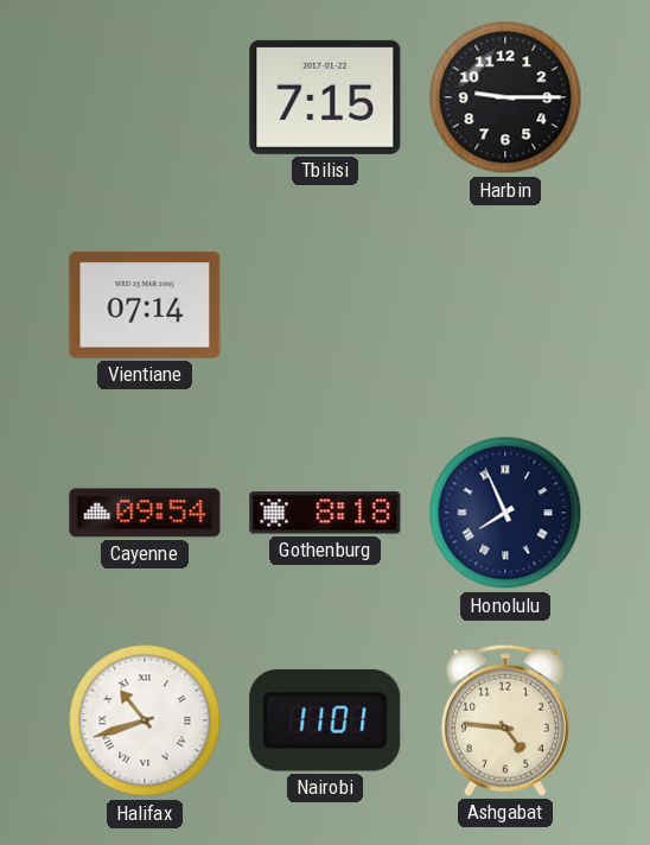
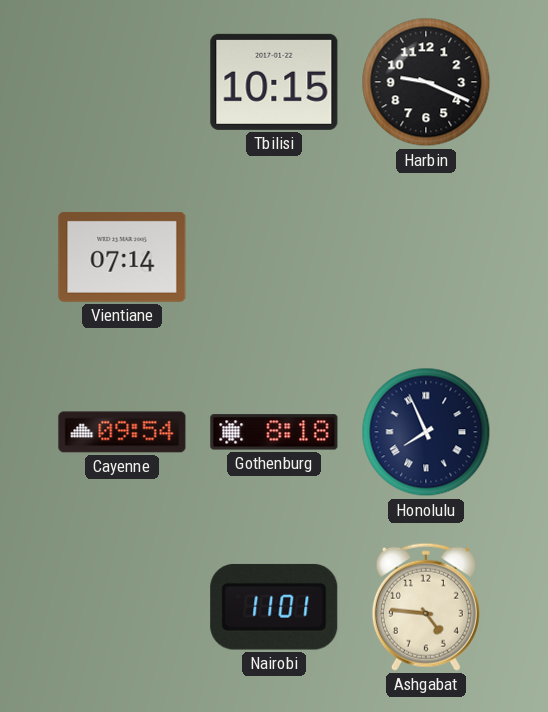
Tbilisi: 7:15 -> 10:15 (274, 82)
Harbin: 9:15 -> 9:19 (426, 82)
Halifax: 10:42 -> none (145, 720)
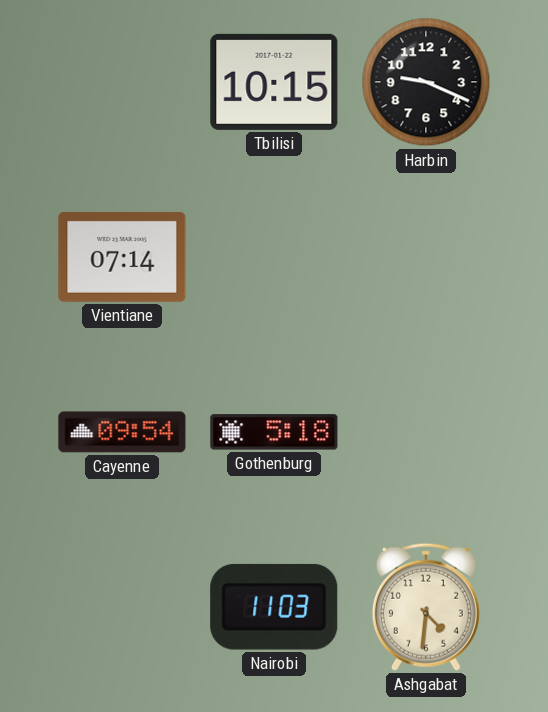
Gothenburg: 8:18 -> 5:18 (274, 432)
Honolulu: 7:56 -> none (426, 432)
Nairobi: 11:01 -> 11:03 (274, 607)
Ashgabat: 4:46 -> 4:31 (426, 607)
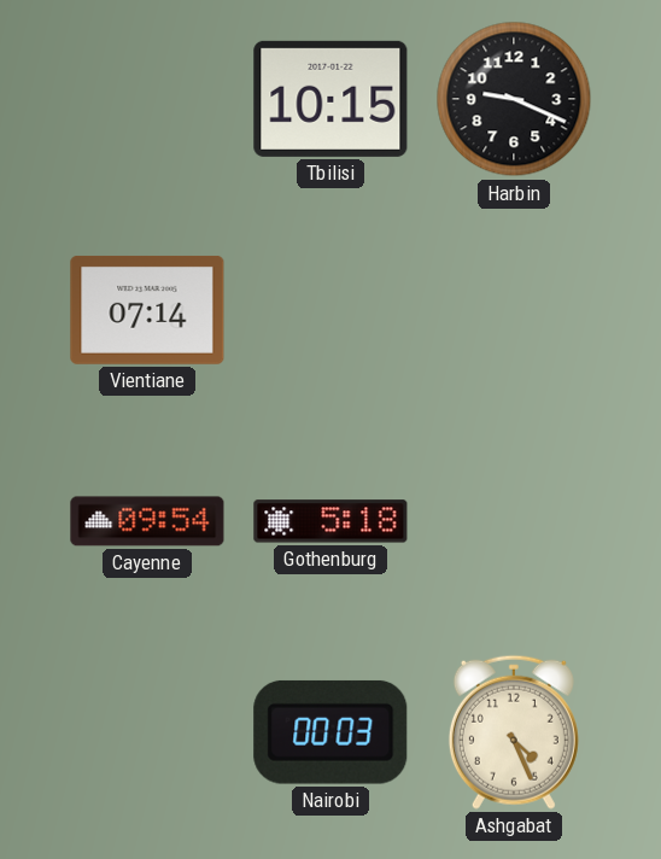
Nairobi: 11:03 -> 00:03 (330, 732)
Ashgabat: 4:31 -> 4:26 (514, 732)
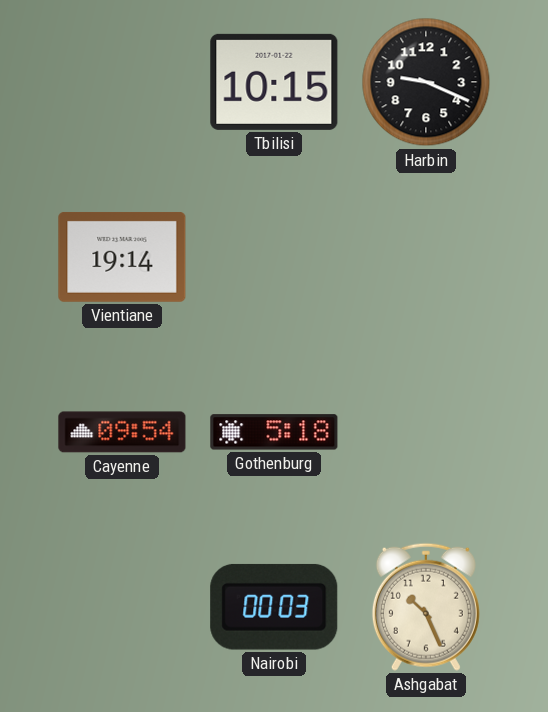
Vientiane: 07:14 -> 19:14 (122, 257)
Ashgabat: 4:26 -> 10:26 (426, 607)
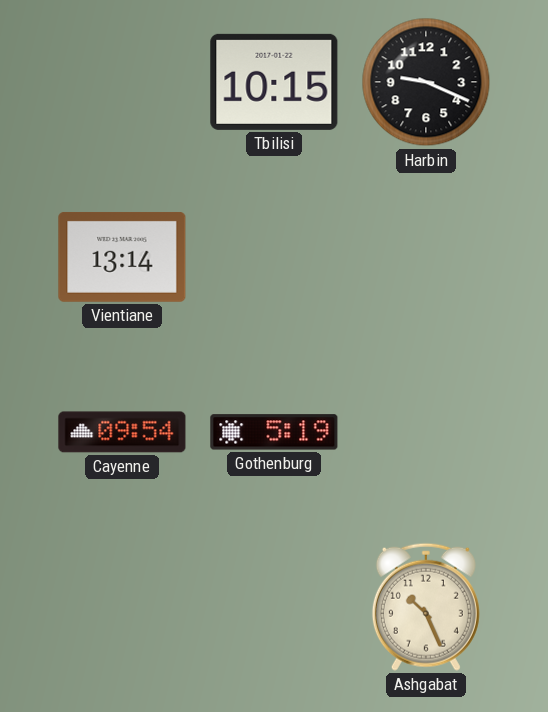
Vientiane: 19:14 -> 13:14 (122, 257)
Gothenburg: 5:18 -> 5:19 (274, 432)
Nairobi: 00:03 -> none (274, 607)
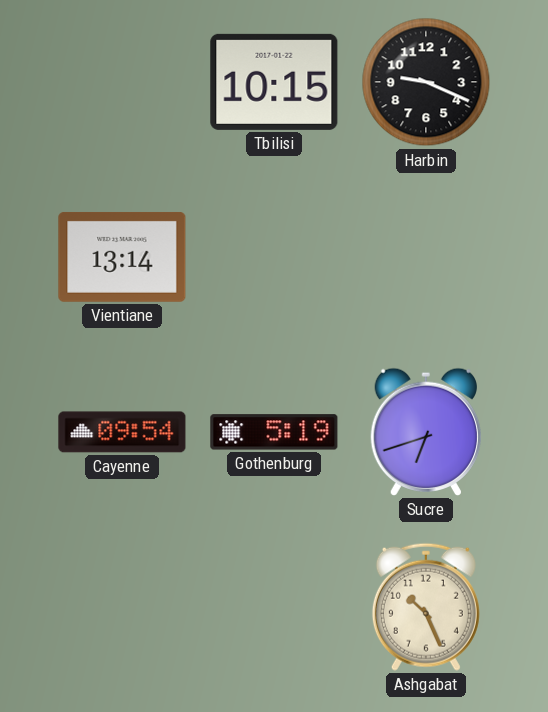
Sucre: none -> 6:42 (426, 432)
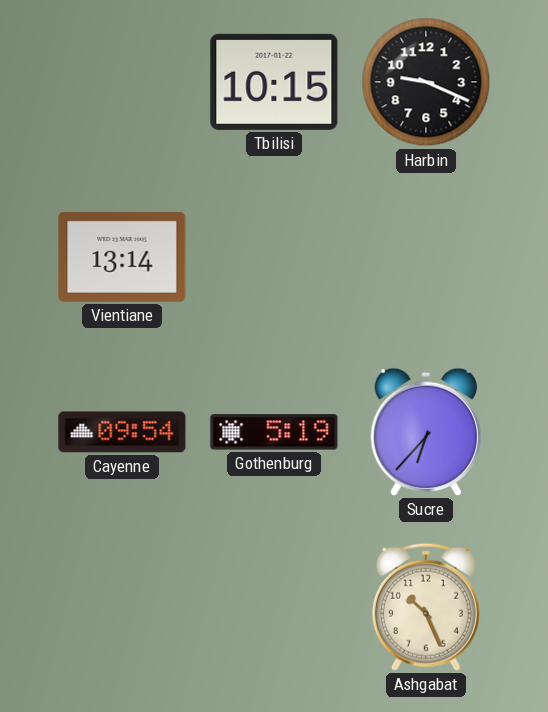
Sucre: 6:42 -> 6:37 (426, 432)
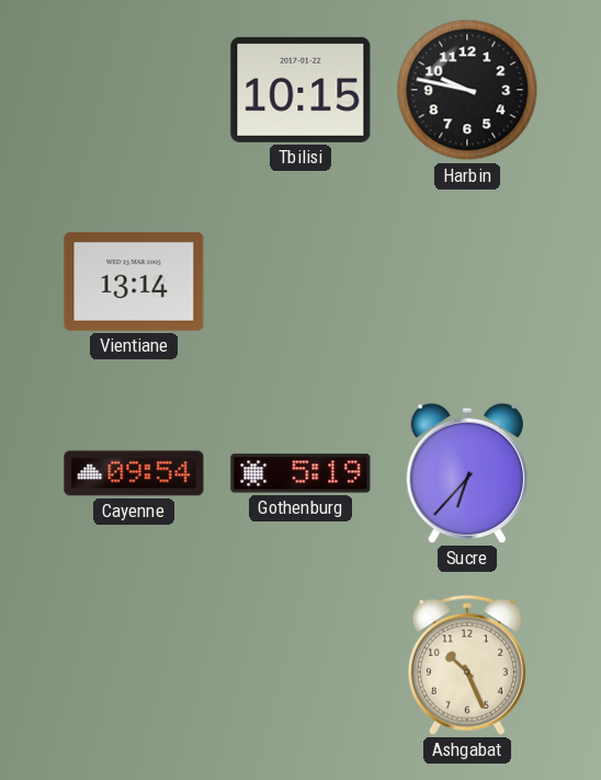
Harbin: 9:19 -> 9:47 (467, 90)
